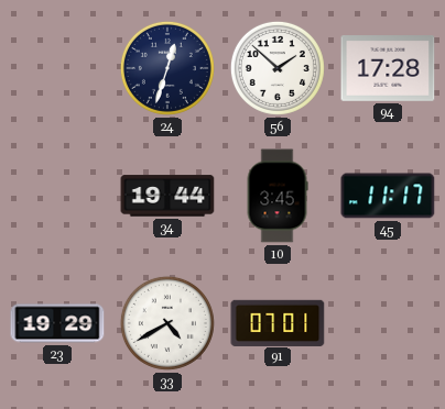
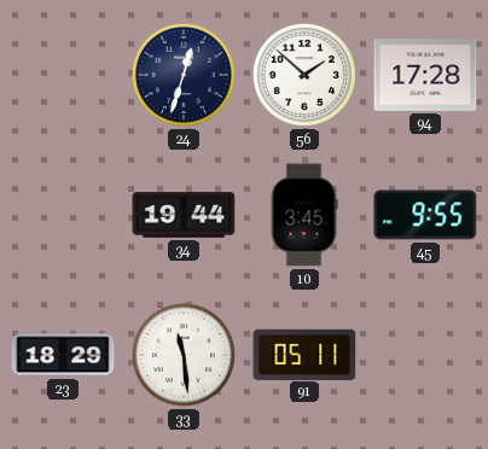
45: 11:17 -> 9:55 (425, 215)
23: 19:29 -> 18:29 (63, 355)
33: 4:40 -> 11:29 (184, 355)
91: 07:01 -> 05:11 (304, 354)
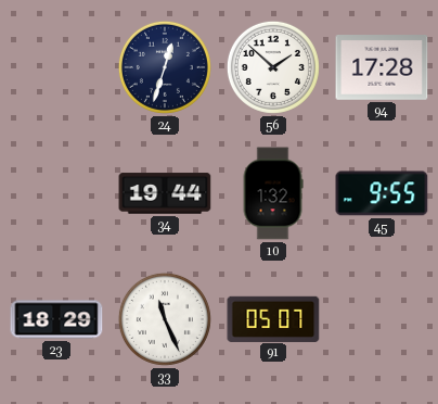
10: 3:45 -> 1:32 (273, 193)
33: 11:29 -> 11:26 (165, 319)
91: 05:11 -> 05:07 (273, 318)
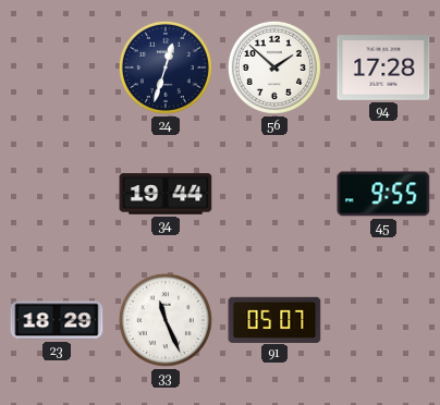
10: 1:32 -> none (273, 193)
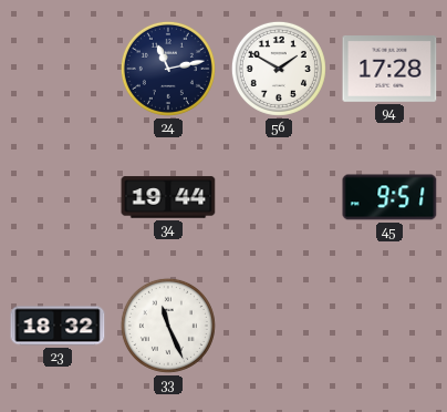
24: 12:33 -> 11:13 (168, 69)
56: 1:52 -> 1:50 (279, 69)
45: 9:55 -> 9:51 (389, 197)
23: 18:29 -> 18:32 (58, 326)
91: 05:07 -> none (274, 319)
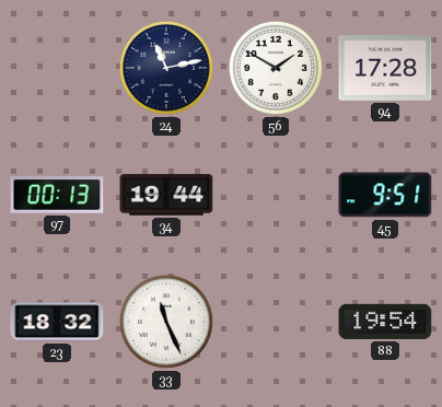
97: none -> 00:13 (57, 195)
88: none -> 19:54 (385, 322)
